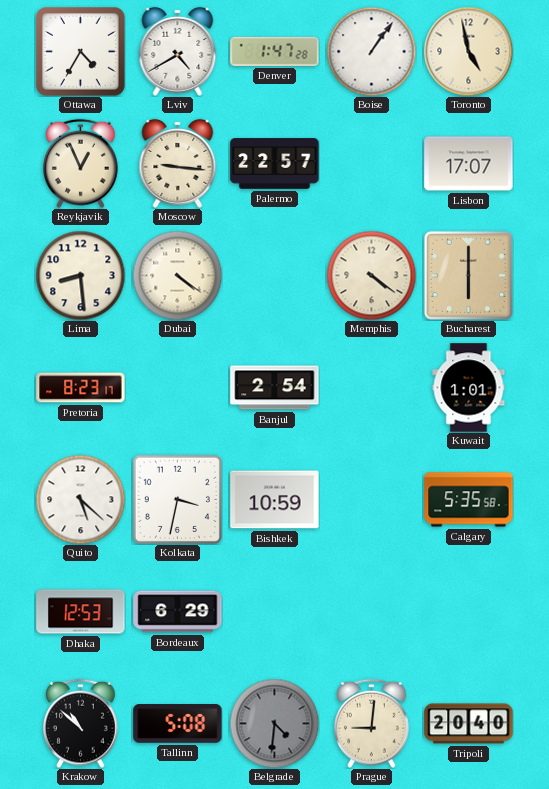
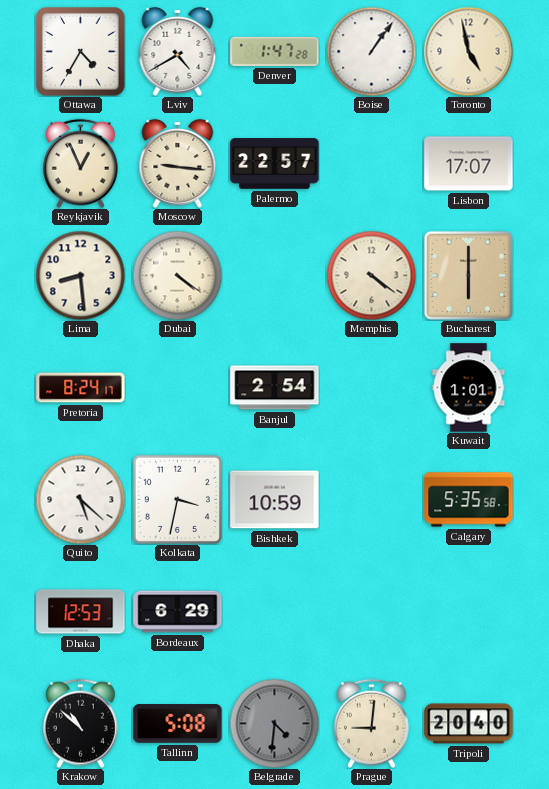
Pretoria: 8:23 -> 8:24 (81, 388)
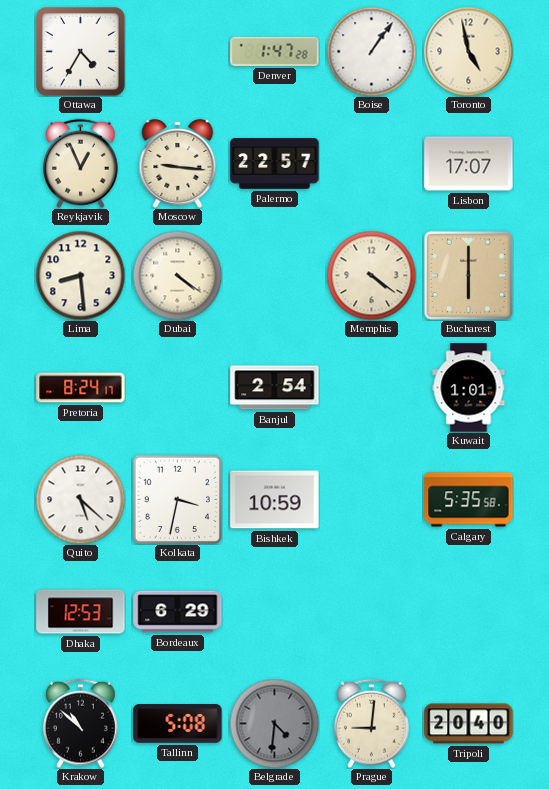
Lviv: 4:40 -> none (178, 51)
